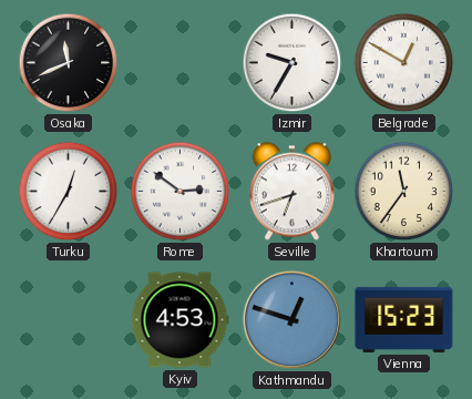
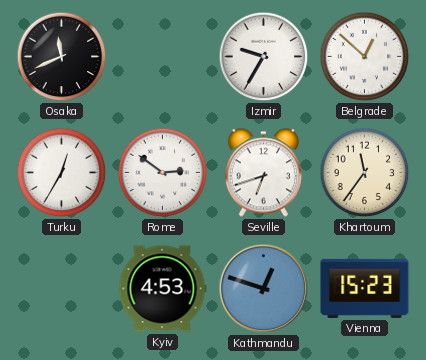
Belgrade: 12:50 -> 12:52 (365, 57)
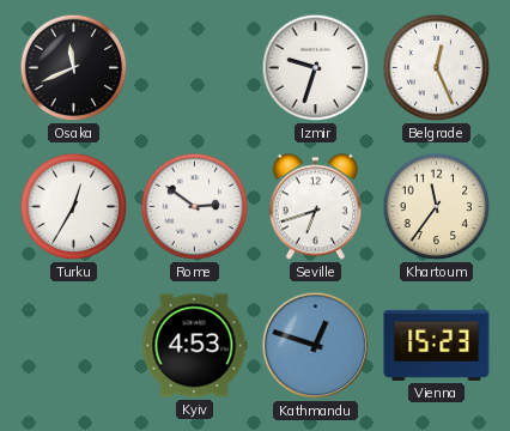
Izmir: 9:35 -> 9:33 (316, 68)
Belgrade: 12:52 -> 12:26 (437, 68)
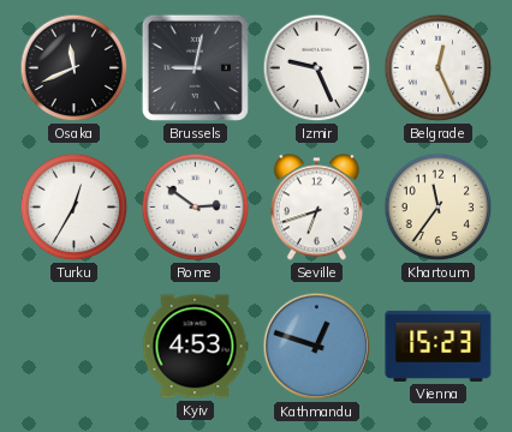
Brussels: none -> 9:02 (195, 67)
Izmir: 9:33 -> 9:26 (317, 68)
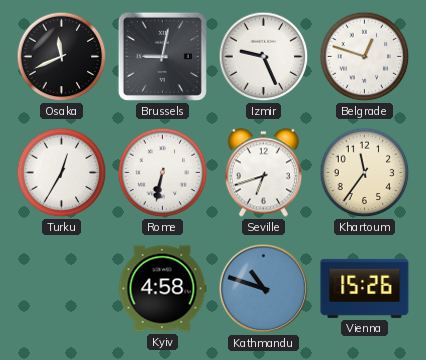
Belgrade: 12:26 -> 12:48 (365, 57)
Rome: 2:51 -> 6:32 (163, 173)
Kyiv: 4:53 -> 4:58 (162, 289)
Kathmandu: 12:48 -> 10:48 (264, 289)
Vienna: 15:23 -> 15:26 (365, 288)
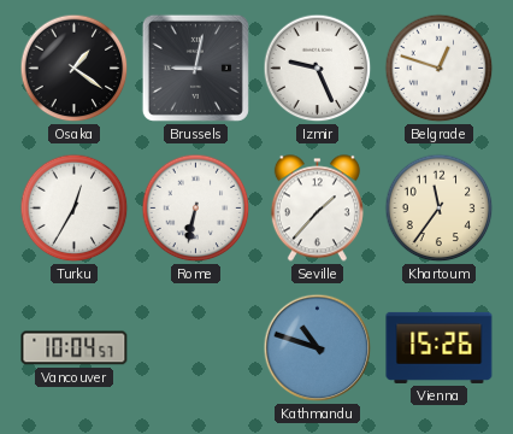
Osaka: 11:41 -> 1:21 (75, 69)
Seville: 6:42 -> 1:37 (317, 209)
Vancouver: none -> 10:04 (75, 348)
Kyiv: 4:58 -> none (162, 289)
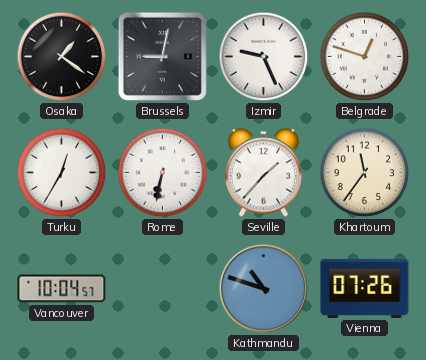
Vienna: 15:26 -> 07:26 (365, 288)
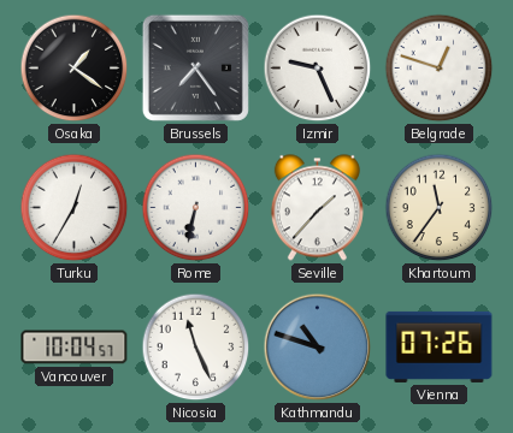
Brussels: 9:02 -> 7:24 (195, 67)
Nicosia: none -> 11:26 (196, 348)
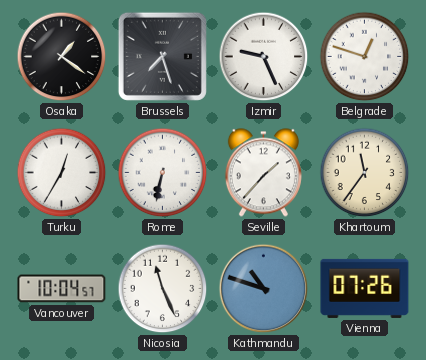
Brussels: 7:24 -> 7:27 (162, 56)
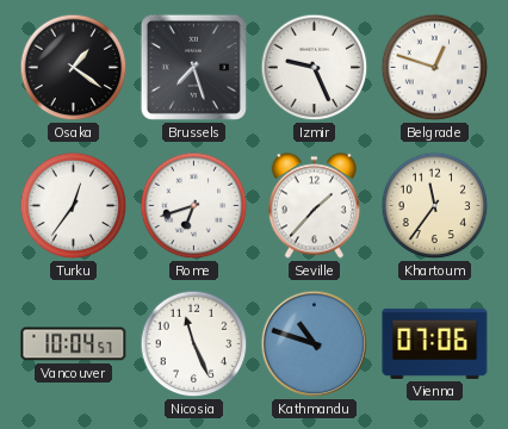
Turku: 12:35 -> 12:36 (74, 206)
Rome: 6:32 -> 6:42 (194, 206)
Vienna: 07:26 -> 07:06 (435, 343)
